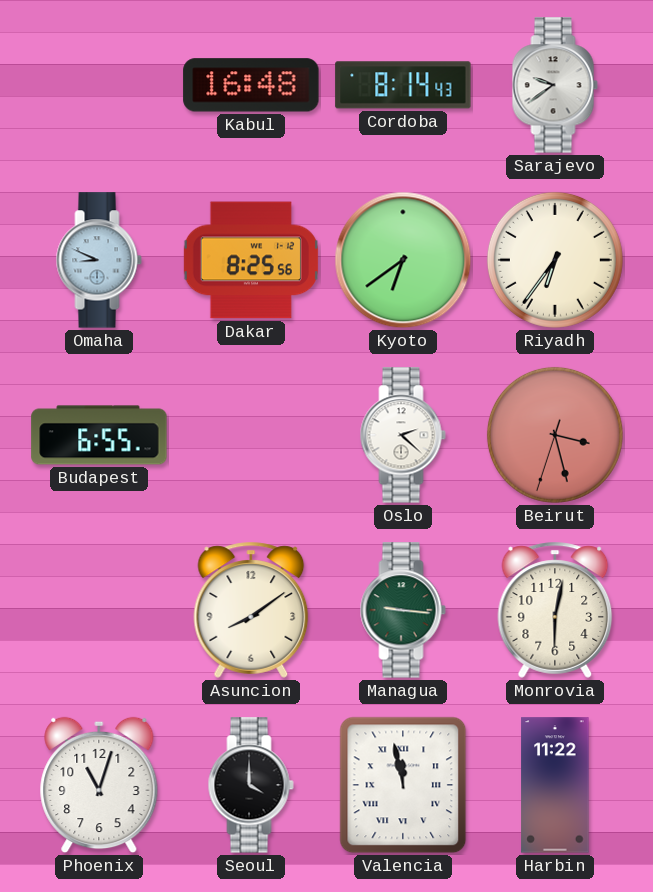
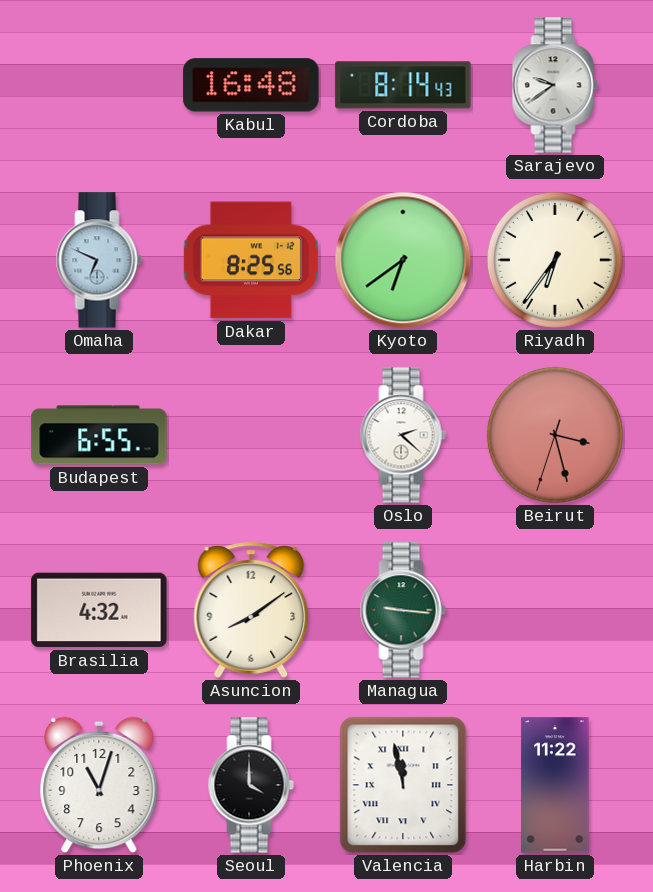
Omaha: 8:49 -> 6:49 (99, 260)
Brasilia: none -> 4:32 (99, 610)
Monrovia: 6:02 -> none (555, 610)
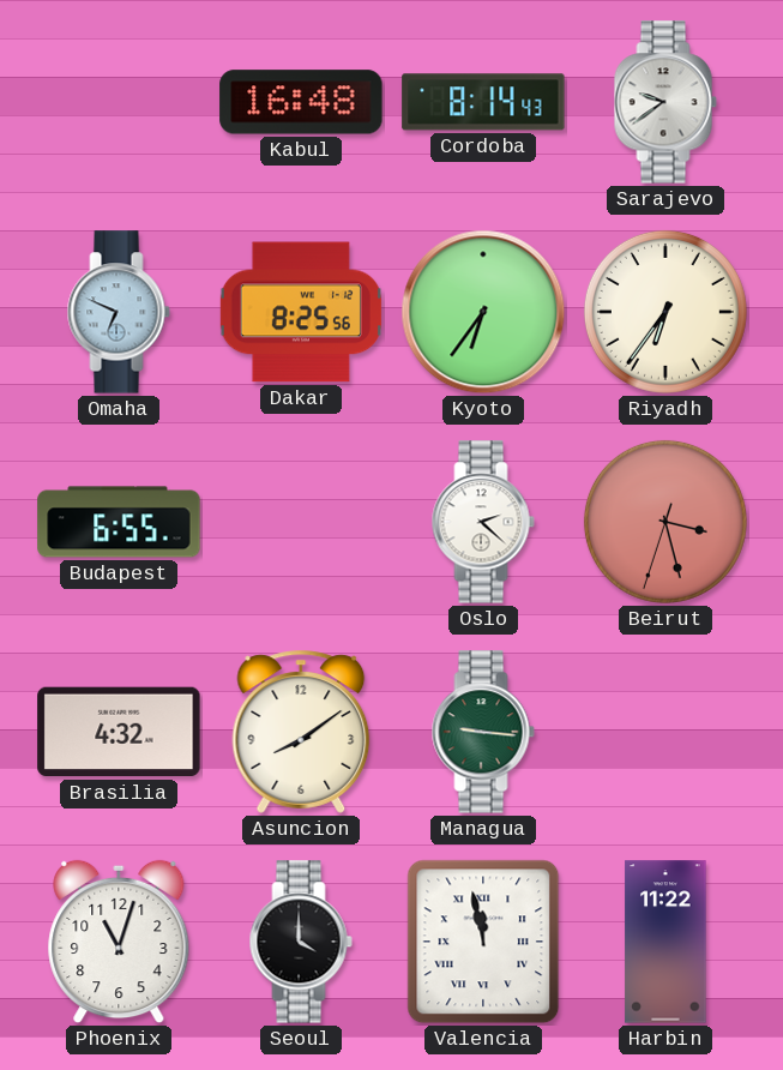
Kyoto: 6:39 -> 6:36 (483, 312)
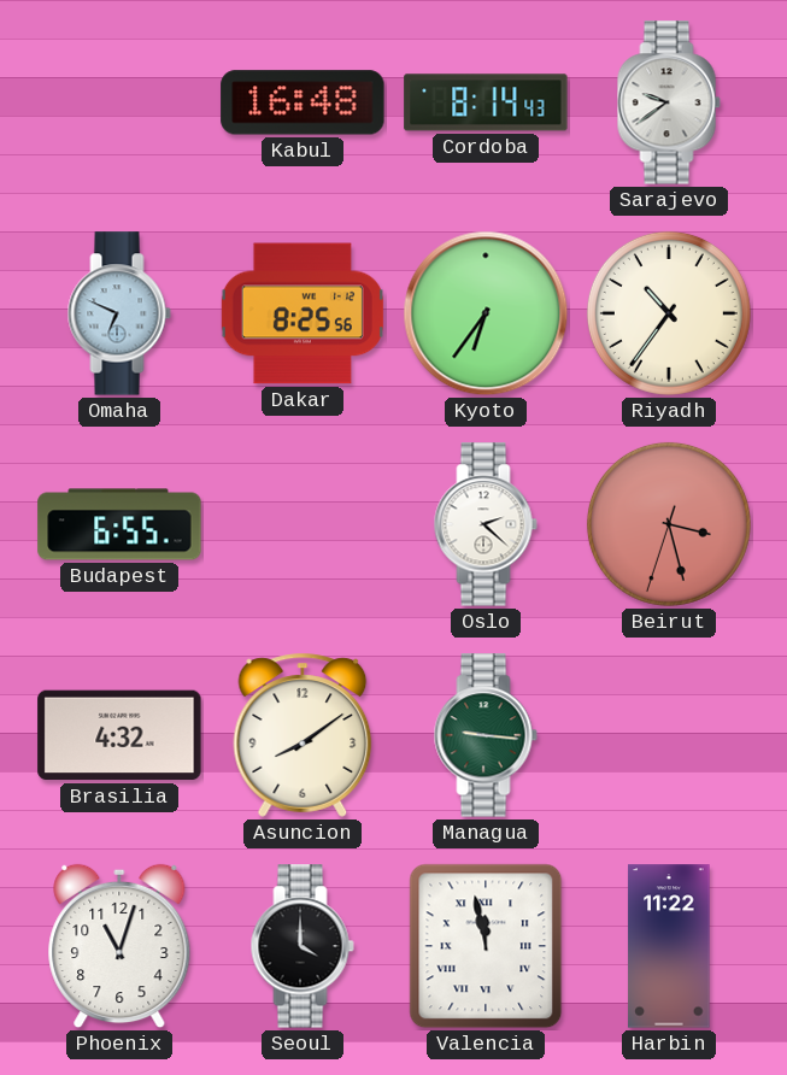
Riyadh: 6:36 -> 10:36 (669, 313)
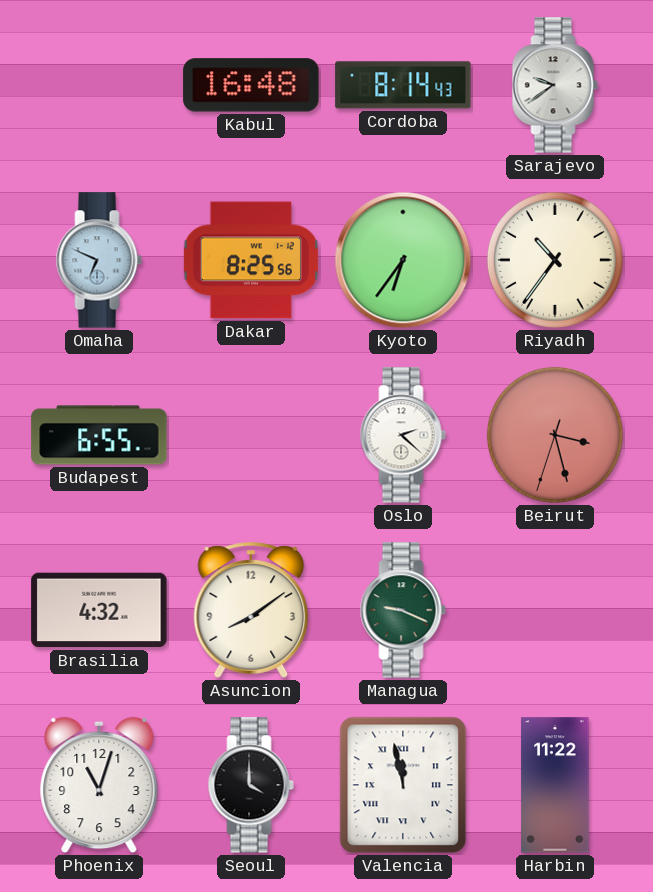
Managua: 9:16 -> 9:19 (403, 610)
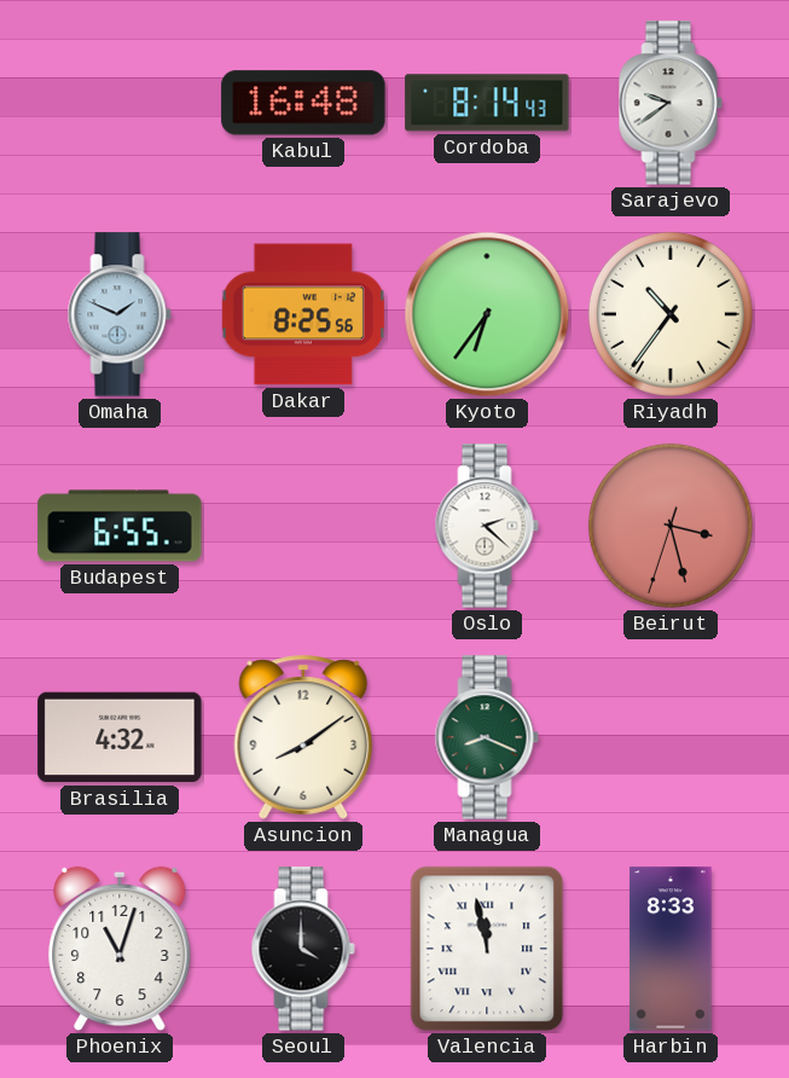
Omaha: 6:49 -> 1:49 (120, 314)
Managua: 9:19 -> 8:19 (487, 737)
Harbin: 11:22 -> 8:33 (671, 949)
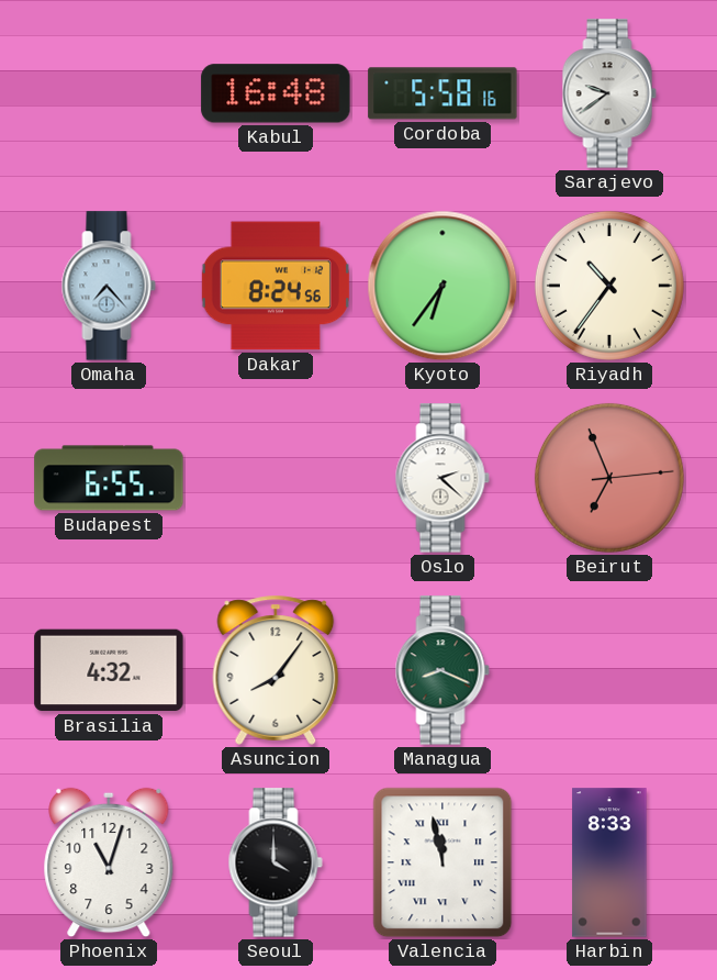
Cordoba: 8:14 -> 5:58 (442, 93)
Omaha: 1:49 -> 7:23 (109, 286)
Dakar: 8:25 -> 8:24 (276, 286)
Beirut: 3:27 -> 6:56 (609, 478)
Asuncion: 8:09 -> 8:06 (276, 670)
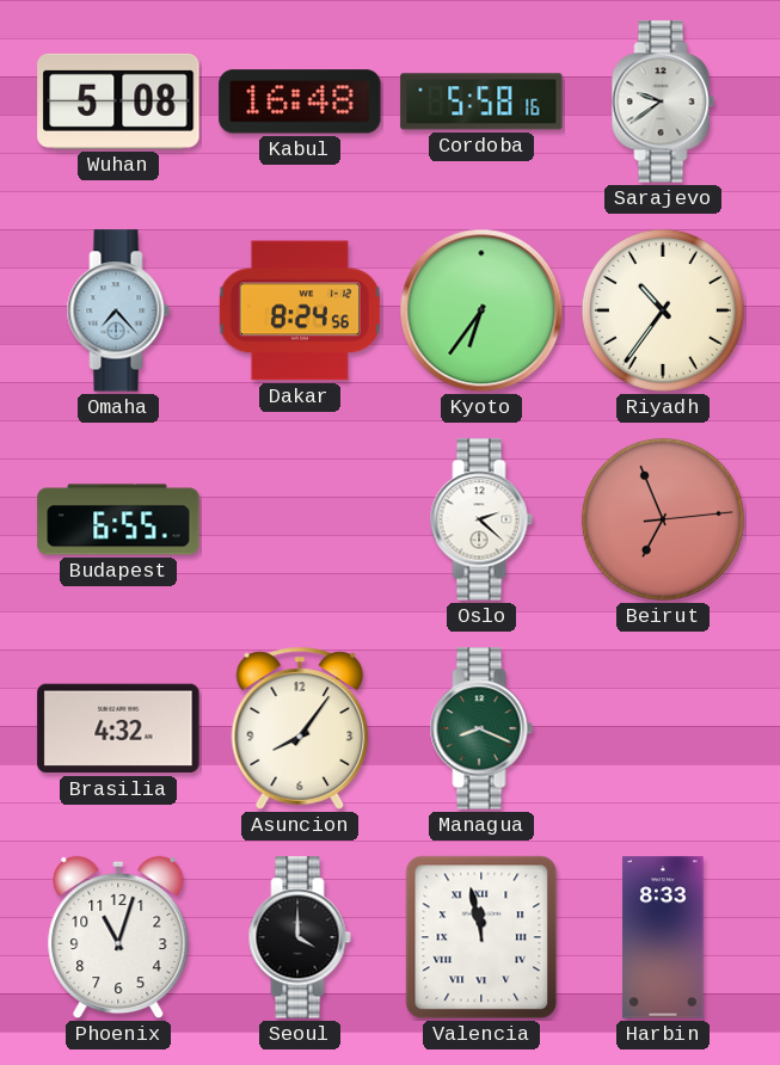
Wuhan: none -> 5:08 (118, 101)
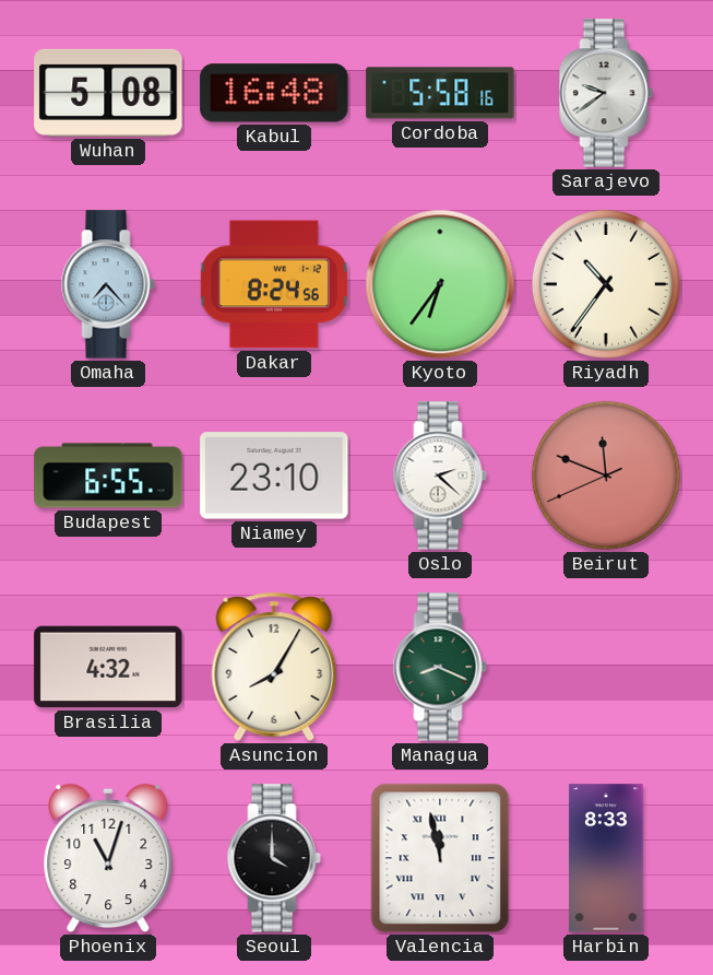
Niamey: none -> 23:10 (274, 475)
Beirut: 6:56 -> 11:48 (606, 475)
Asuncion: 8:06 -> 8:05 (274, 667)
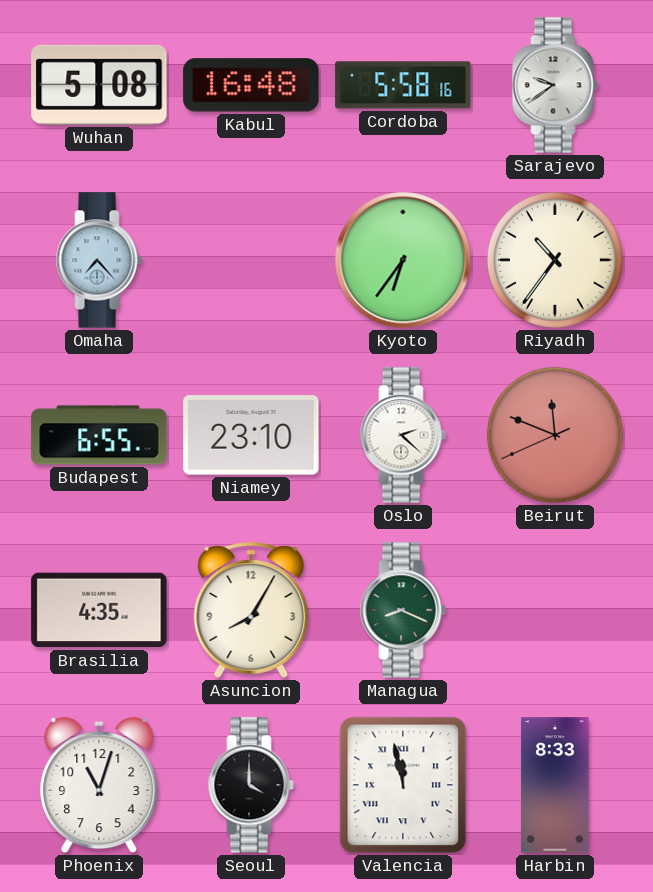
Dakar: 8:24 -> none (274, 284)
Brasilia: 4:32 -> 4:35 (99, 610)
